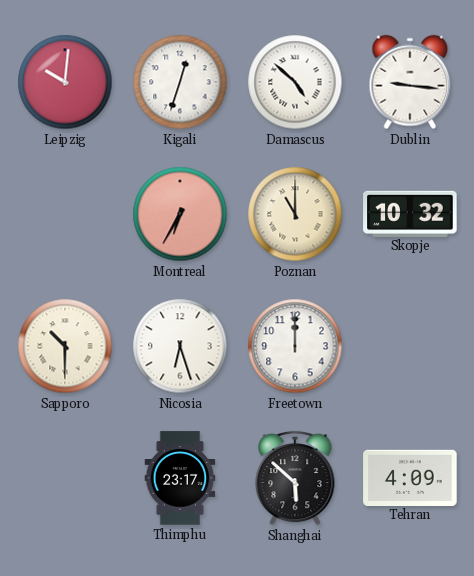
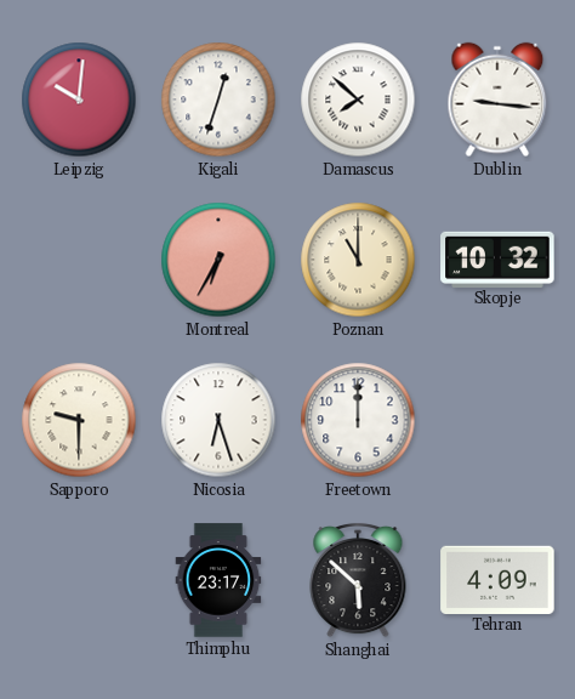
Damascus: 4:52 -> 7:52 (358, 100)
Sapporo: 10:30 -> 9:30 (79, 420)
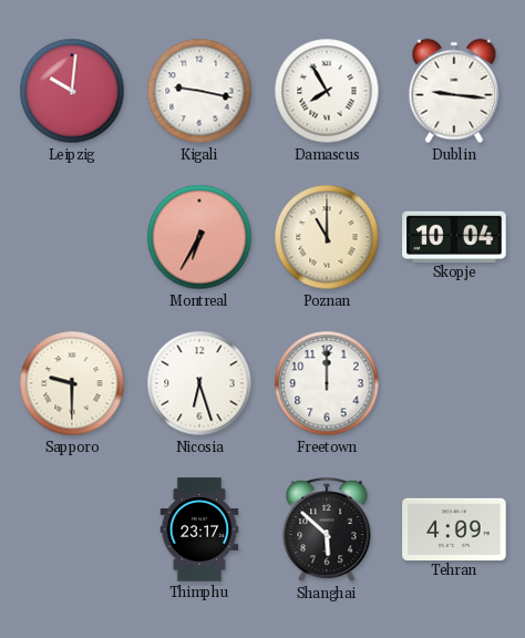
Kigali: 12:33 -> 9:17 (199, 91)
Damascus: 7:52 -> 7:55 (327, 91)
Skopje: 10:32 -> 10:04 (454, 236)
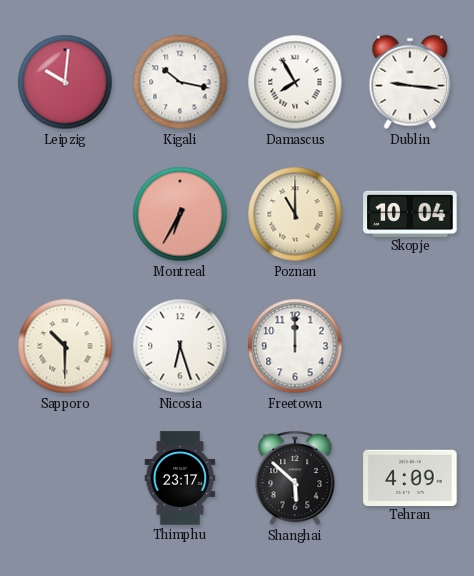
Kigali: 9:17 -> 10:17 (180, 82)
Sapporo: 9:30 -> 10:30 (65, 346)
